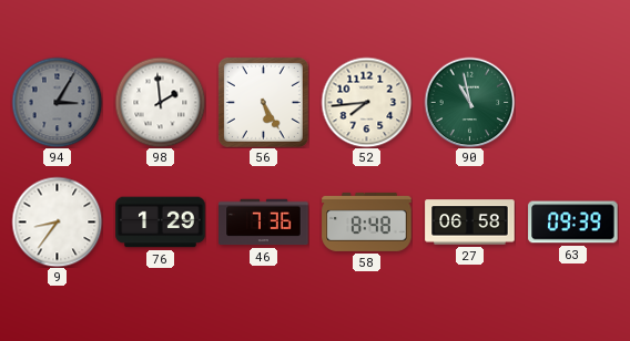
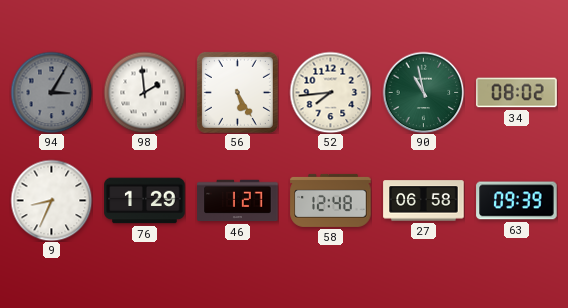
34: none -> 08:02 (517, 93)
9: 8:36 -> 8:34 (51, 200)
46: 7:36 -> 1:27 (238, 201)
58: 8:48 -> 12:48 (331, 200)
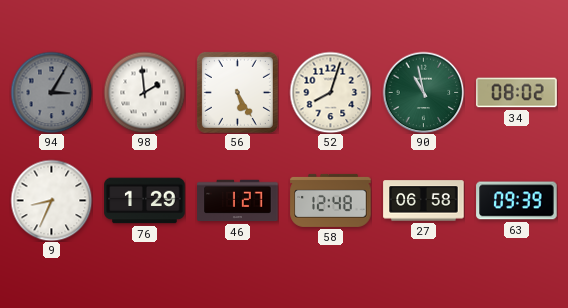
52: 7:44 -> 8:03 (330, 92)
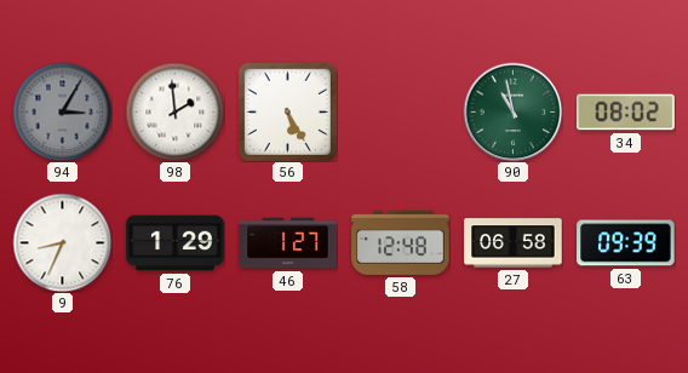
52: 8:03 -> none (330, 92)
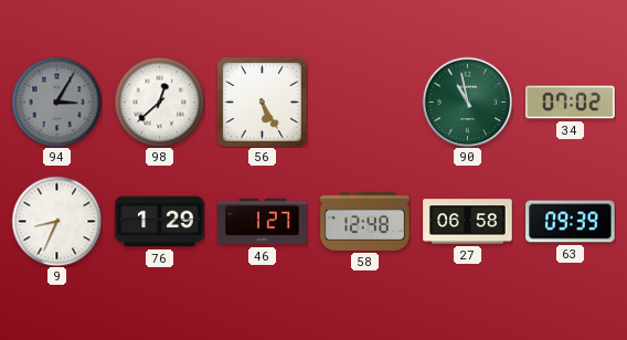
98: 1:59 -> 12:38 (159, 102)
34: 08:02 -> 07:02 (571, 103)
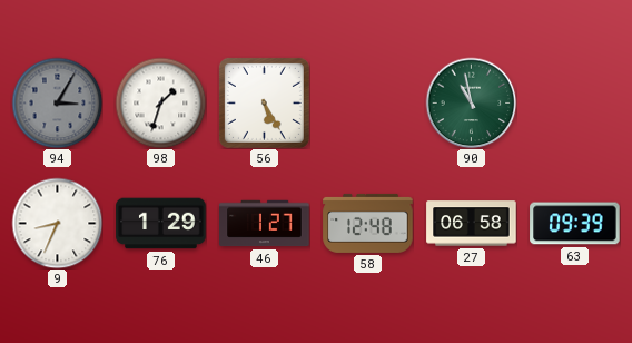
98: 12:38 -> 1:33 (160, 102)
34: 07:02 -> none (571, 103)
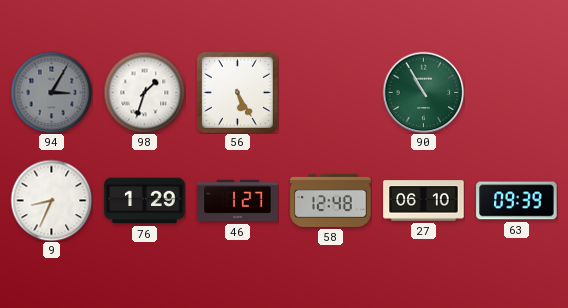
90: 10:58 -> 10:55 (423, 92)
27: 06:58 -> 06:10 (424, 201)
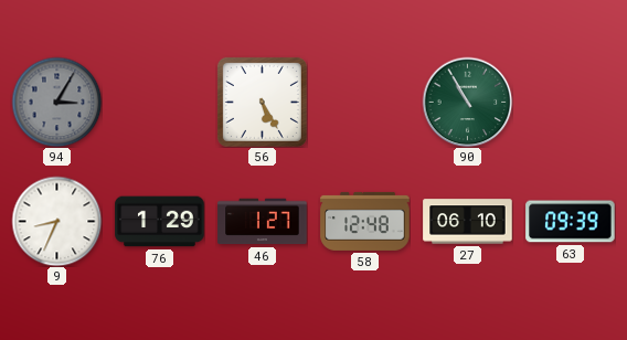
98: 1:33 -> none (144, 92)
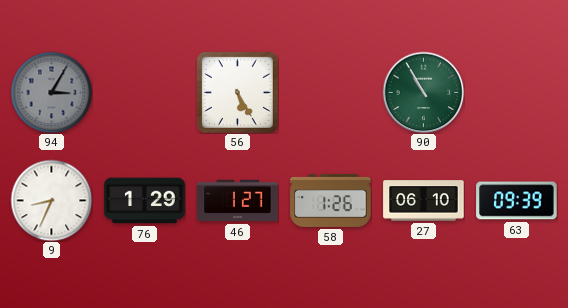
58: 12:48 -> 1:26 (331, 200)
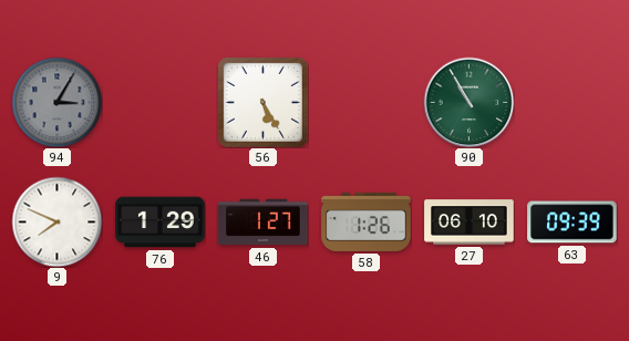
9: 8:34 -> 7:49 (56, 221)
